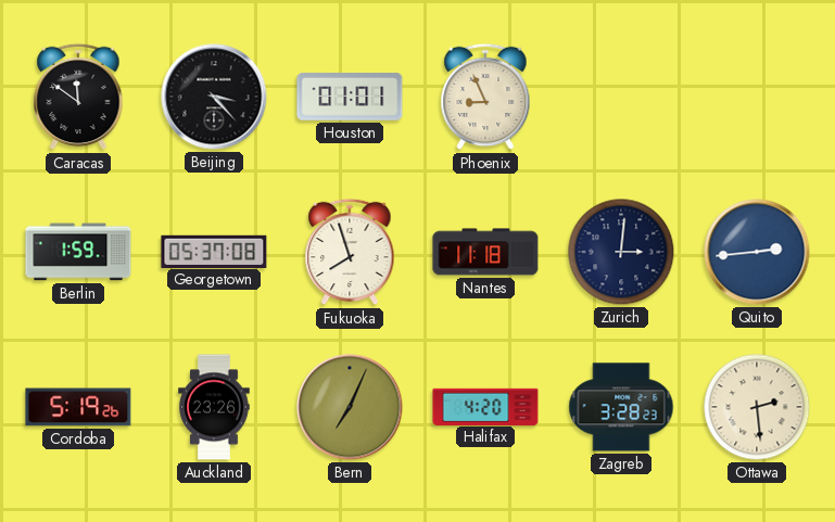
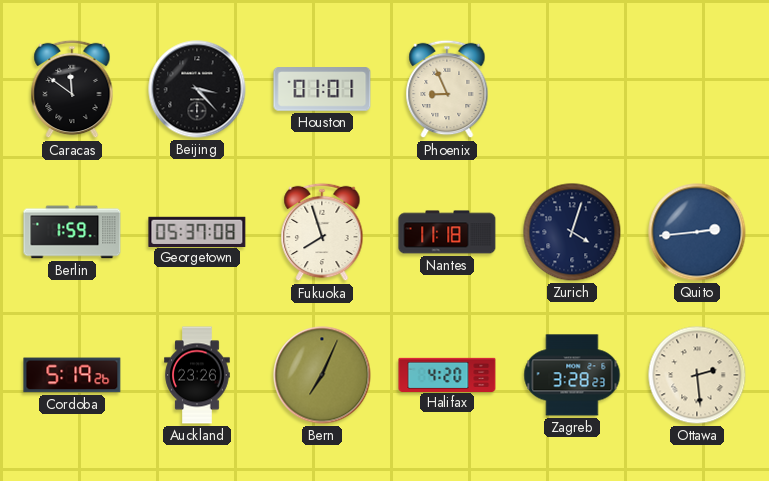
Zurich: 3:01 -> 4:03 (572, 232)
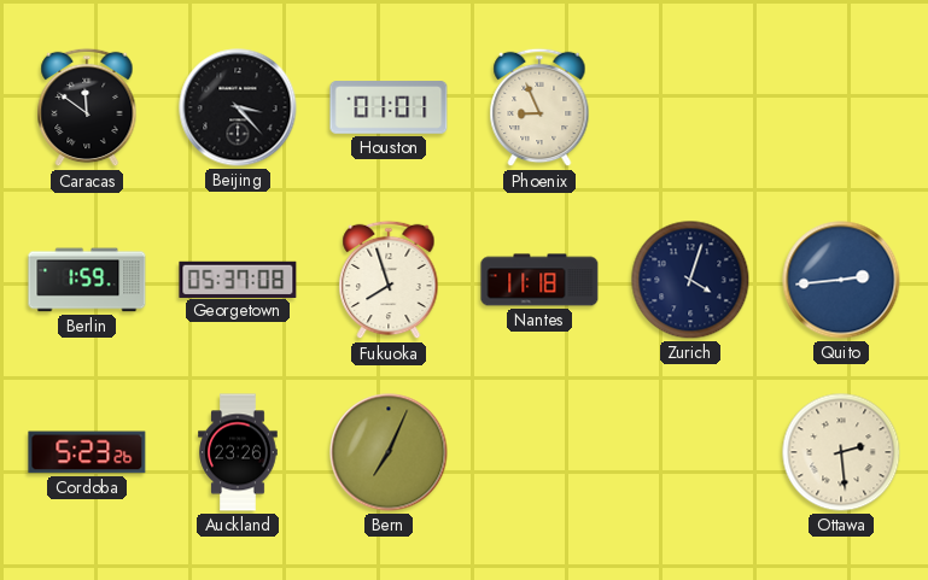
Cordoba: 5:19 -> 5:23 (87, 452)
Halifax: 4:20 -> none (447, 374)
Zagreb: 3:28 -> none (572, 375)
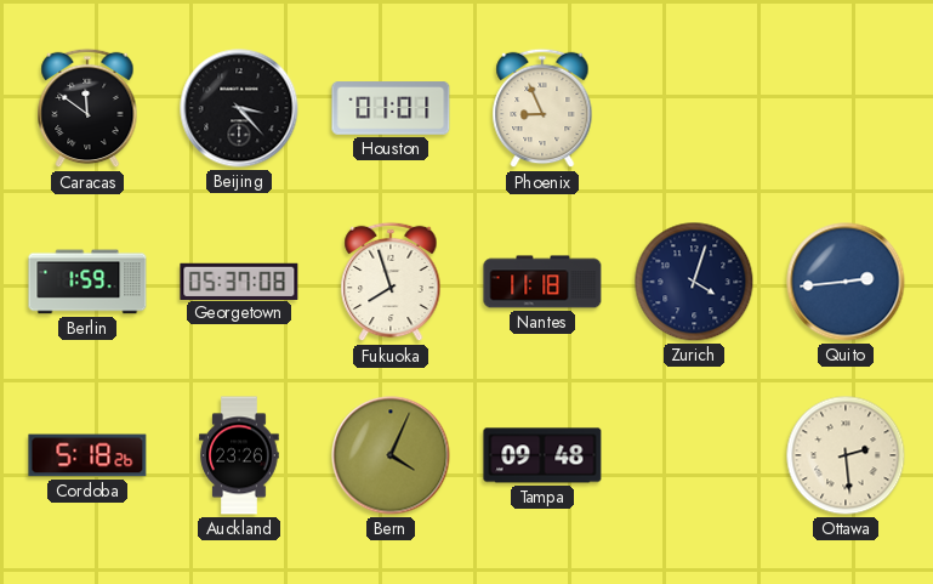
Cordoba: 5:23 -> 5:18 (87, 455)
Bern: 7:04 -> 4:04 (391, 455)
Tampa: none -> 09:48 (542, 455)
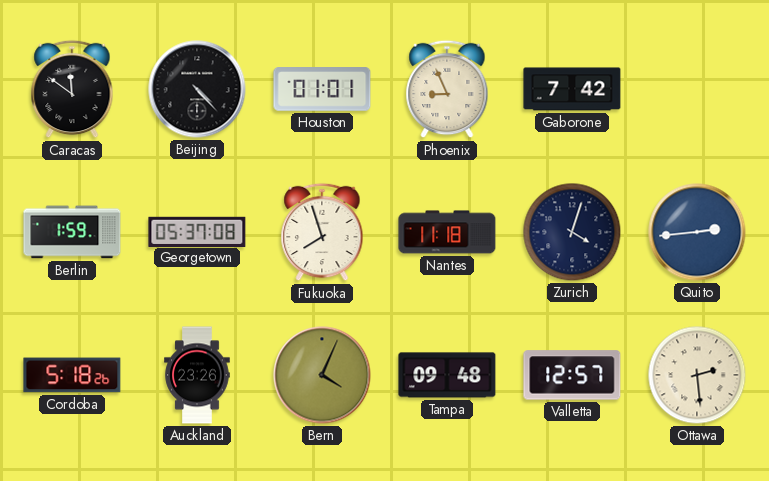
Beijing: 3:23 -> 4:23 (197, 89)
Gaborone: none -> 7:42 (572, 89)
Valletta: none -> 12:57 (572, 375)
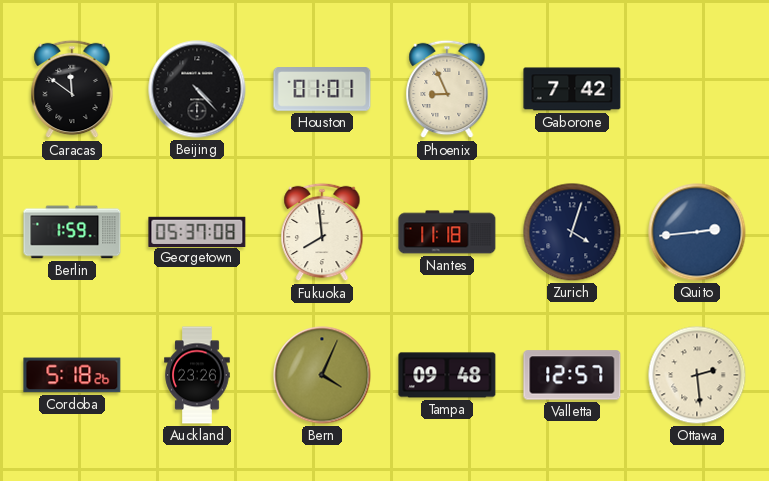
Fukuoka: 7:57 -> 7:59 (322, 232)
